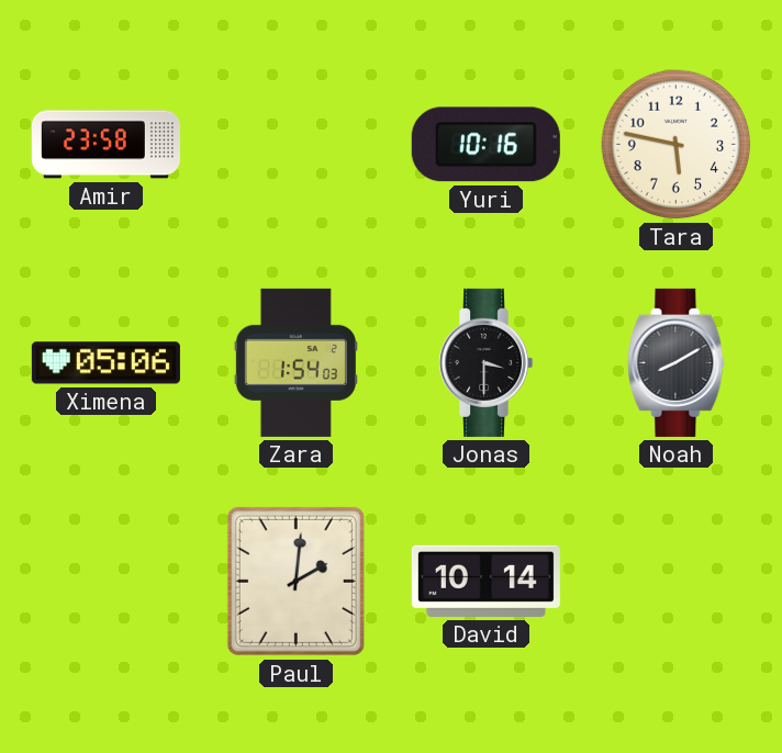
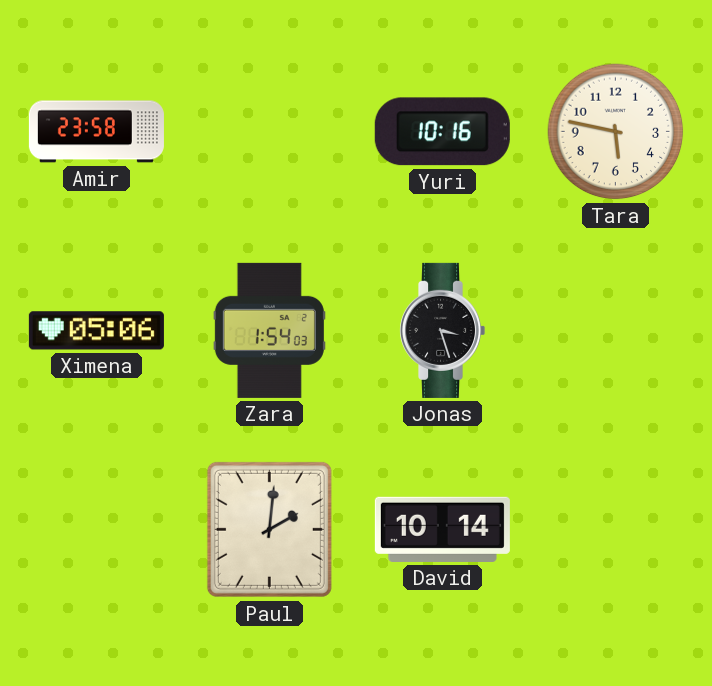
Jonas: 3:30 -> 3:27 (443, 330)
Noah: 8:10 -> none (677, 362)
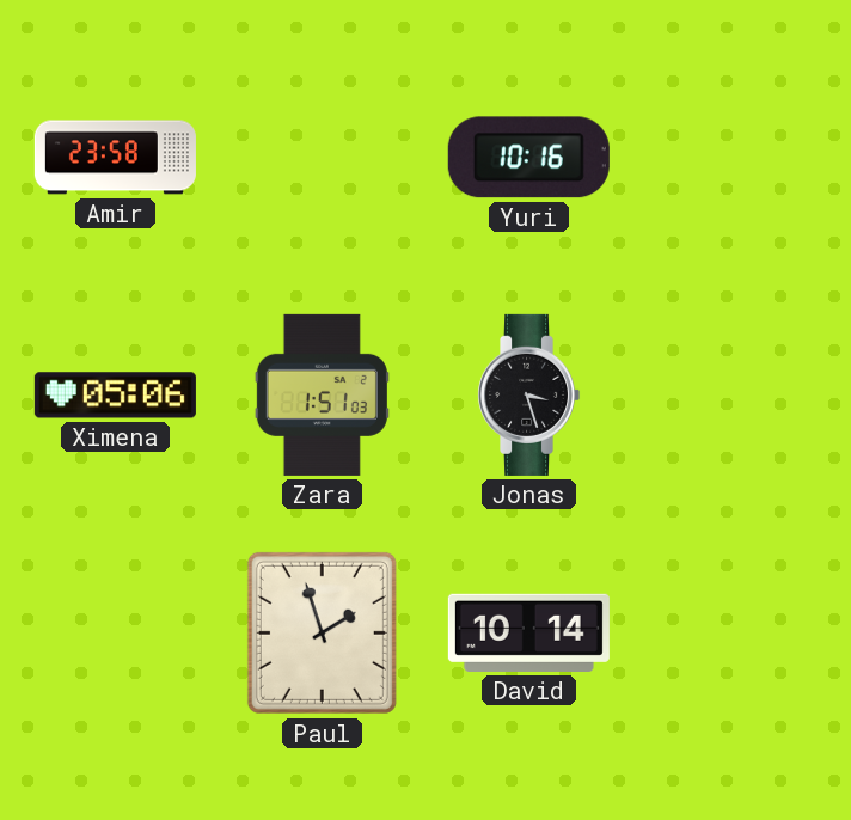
Tara: 5:47 -> none (616, 132)
Zara: 1:54 -> 1:51 (322, 394)
Paul: 2:01 -> 1:57 (322, 632)
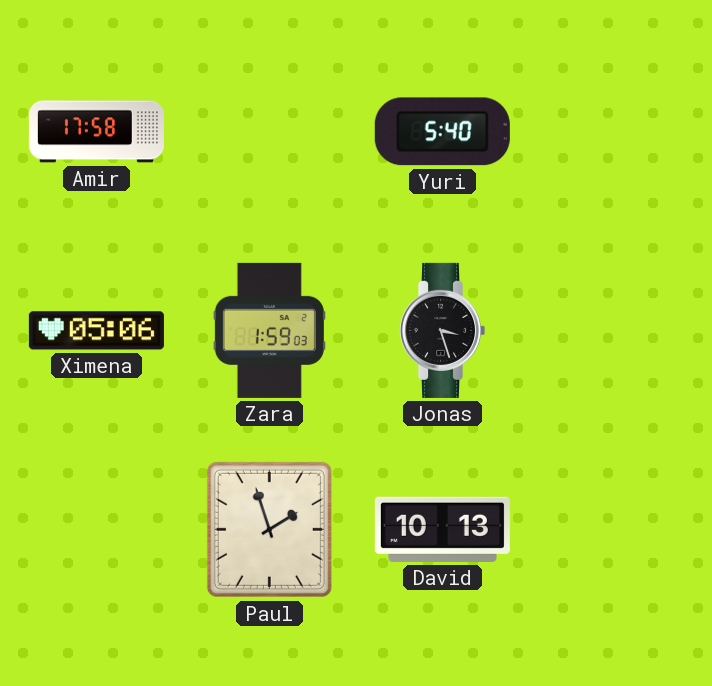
Amir: 23:58 -> 17:58 (96, 132)
Yuri: 10:16 -> 5:40 (442, 132)
Zara: 1:51 -> 1:59 (269, 330)
David: 10:14 -> 10:13 (442, 529)
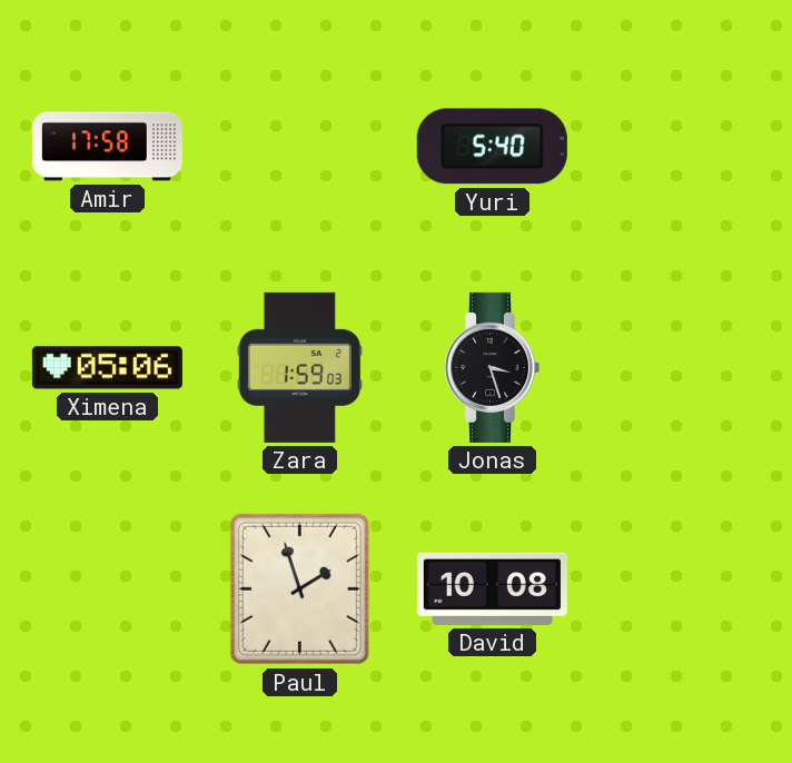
David: 10:13 -> 10:08 (492, 588)
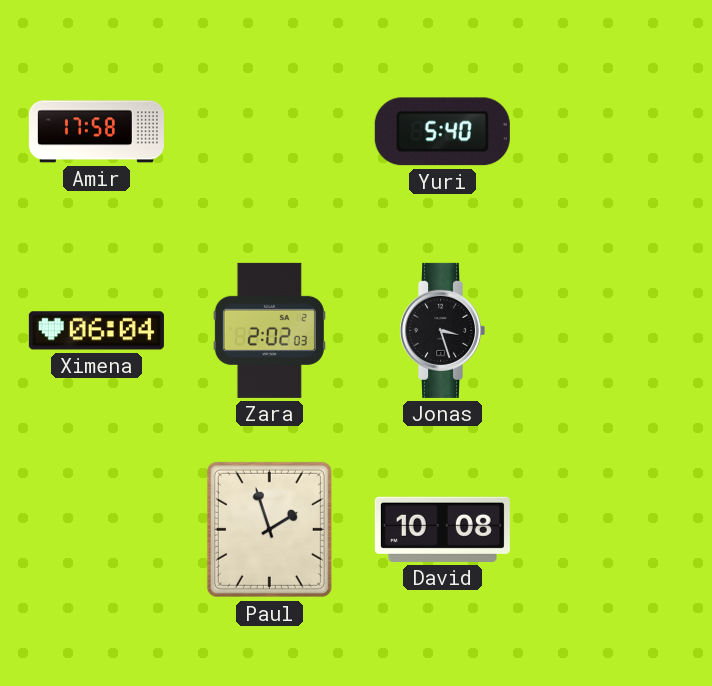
Ximena: 05:06 -> 06:04 (96, 331)
Zara: 1:59 -> 2:02 (269, 330)
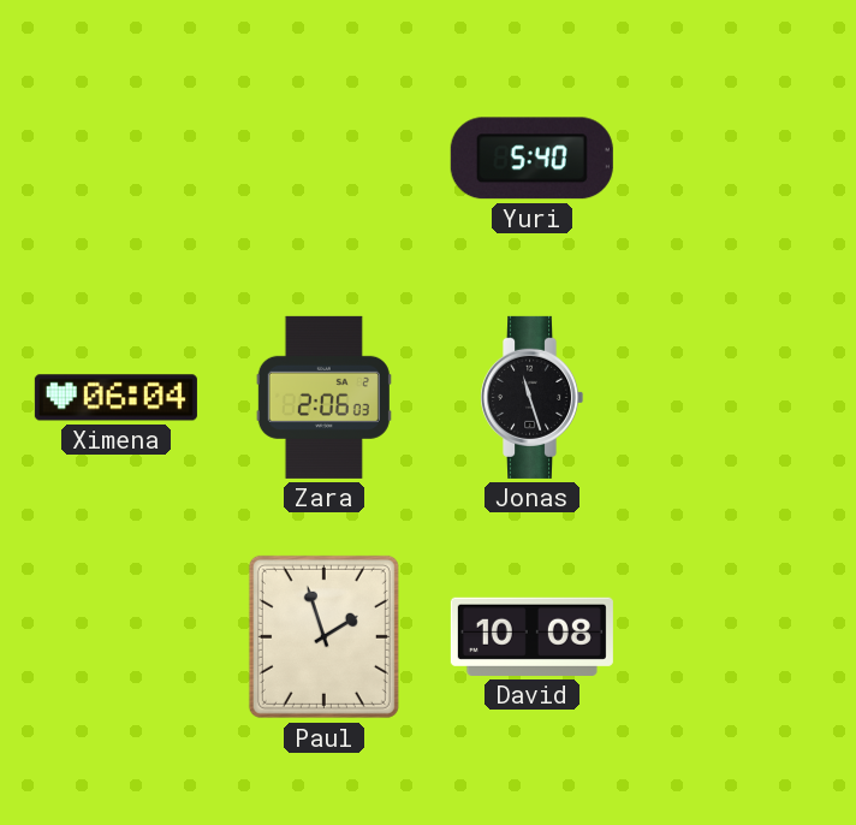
Amir: 17:58 -> none (96, 132)
Zara: 2:02 -> 2:06 (323, 397)
Jonas: 3:27 -> 11:27 (533, 397)
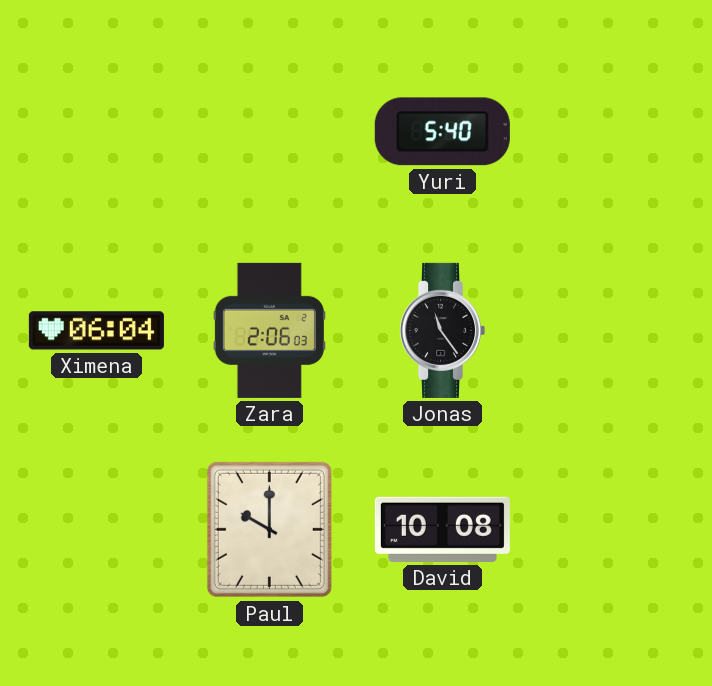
Jonas: 11:27 -> 11:24 (443, 330)
Paul: 1:57 -> 10:00 (269, 529)
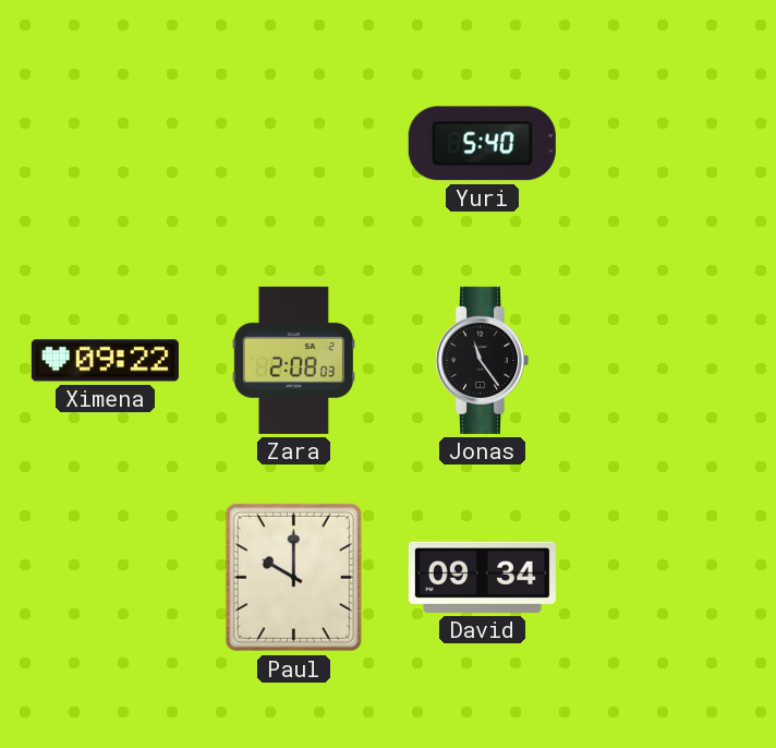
Ximena: 06:04 -> 09:22 (105, 361)
Zara: 2:06 -> 2:08 (293, 360)
David: 10:08 -> 09:34 (482, 577)
